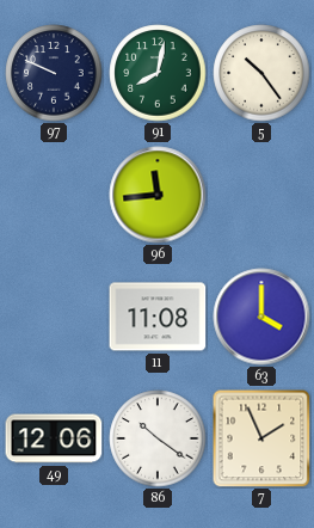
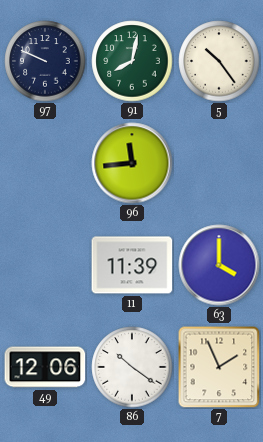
11: 11:08 -> 11:39 (132, 265)
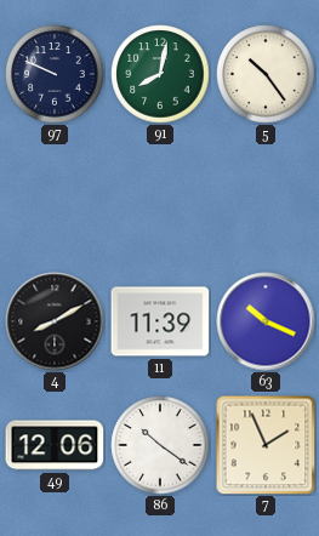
96: 11:44 -> none (132, 163)
4: none -> 8:10 (55, 321)
63: 4:00 -> 10:19 (266, 321)
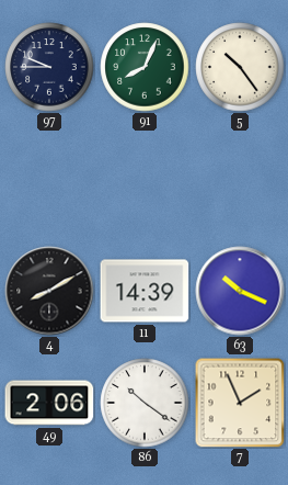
97: 9:49 -> 9:45 (49, 67)
91: 8:02 -> 8:04 (145, 67)
11: 11:39 -> 14:39 (145, 291)
49: 12:06 -> 2:06 (49, 403)
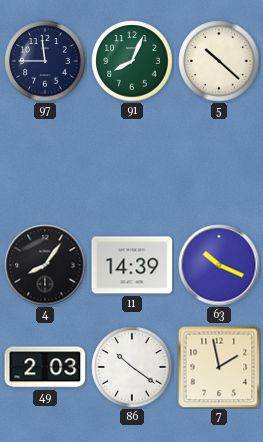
97: 9:45 -> 11:45 (45, 61)
5: 10:24 -> 10:22 (219, 61)
4: 8:10 -> 8:06 (45, 265)
49: 2:06 -> 2:03 (45, 367)
7: 1:56 -> 1:58 (219, 367)
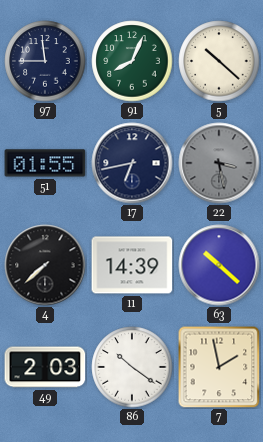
51: none -> 01:55 (45, 163)
17: none -> 6:43 (132, 163)
22: none -> 3:28 (219, 163)
4: 8:06 -> 7:38 (45, 265)
63: 10:19 -> 10:22 (219, 265)
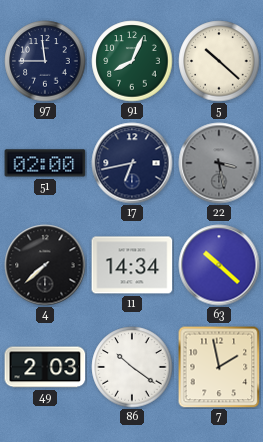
51: 01:55 -> 02:00 (45, 163)
11: 14:39 -> 14:34 (132, 265)
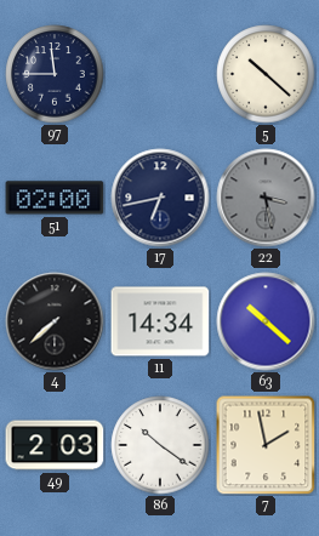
91: 8:04 -> none (132, 61)
